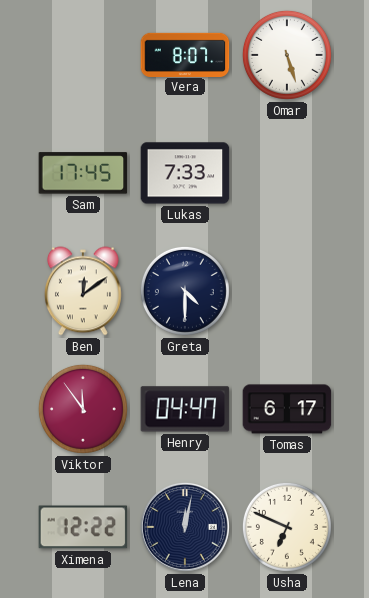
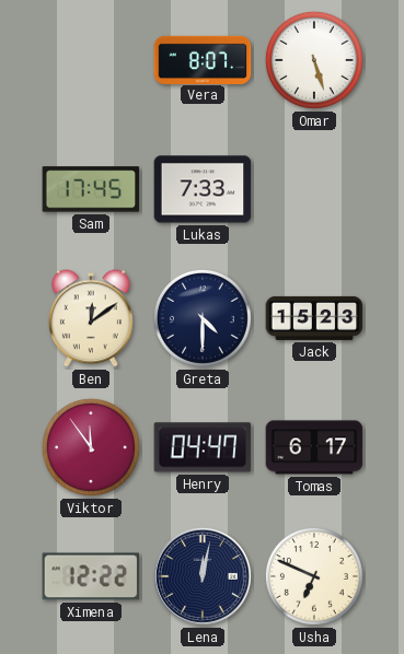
Jack: none -> 15:23 (314, 318)
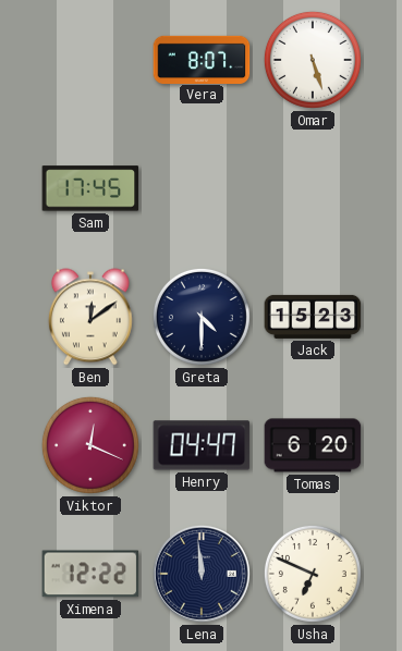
Lukas: 7:33 -> none (203, 189)
Viktor: 11:54 -> 12:19 (90, 445)
Tomas: 6:17 -> 6:20 (313, 445)
Lena: 12:02 -> 11:59 (202, 574)
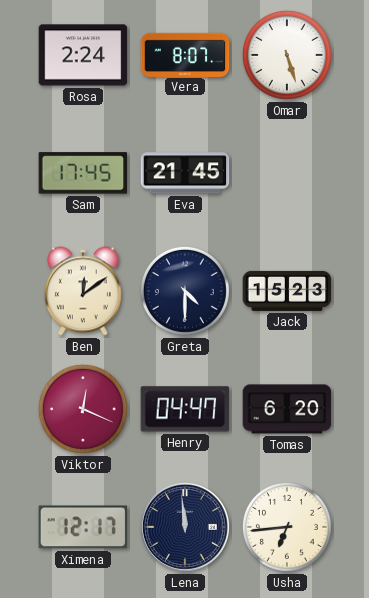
Rosa: none -> 2:24 (83, 55)
Eva: none -> 21:45 (185, 173)
Ximena: 12:22 -> 12:17 (83, 527)
Usha: 6:49 -> 6:44 (287, 527)
